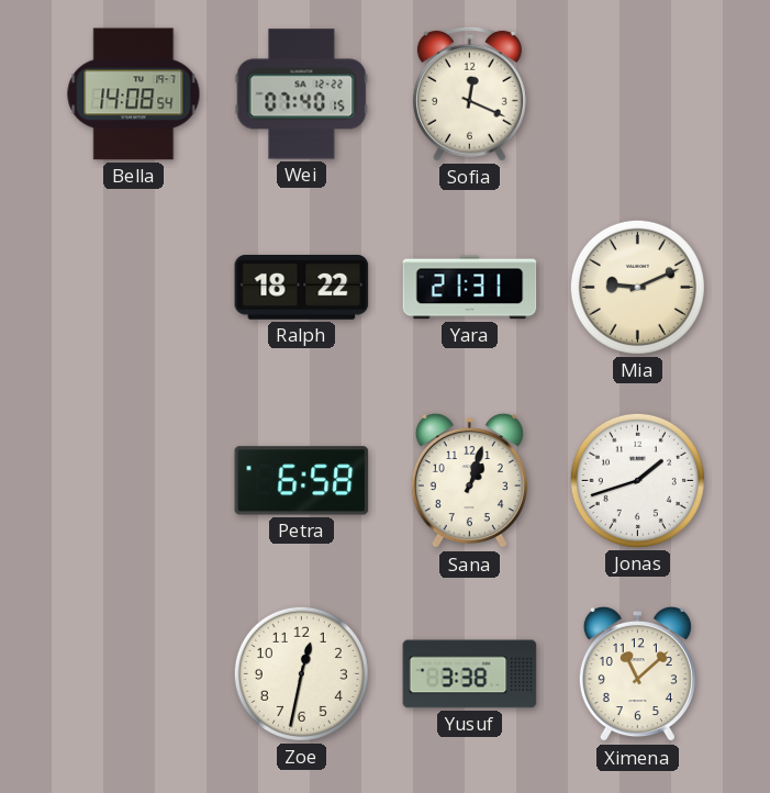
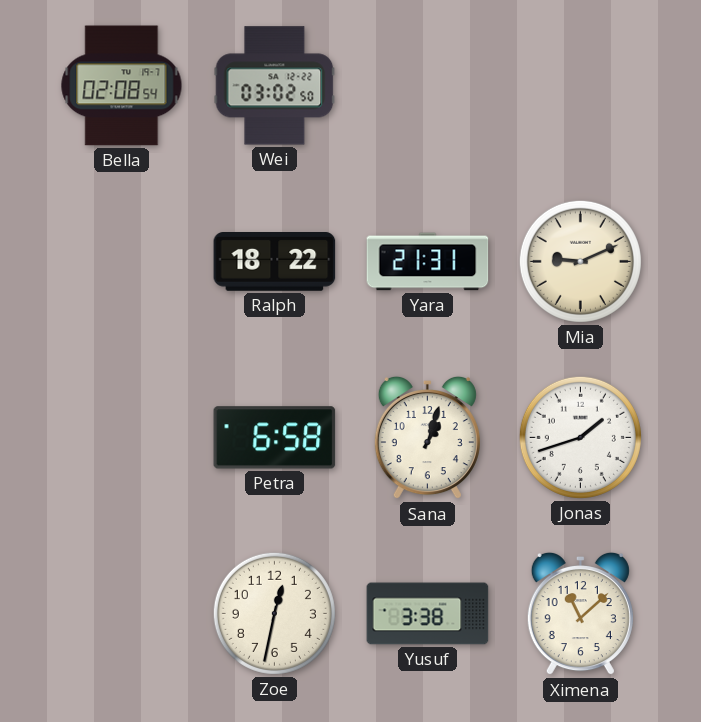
Bella: 14:08 -> 02:08 (122, 86)
Wei: 07:40 -> 03:02 (275, 86)
Sofia: 12:19 -> none (469, 93)
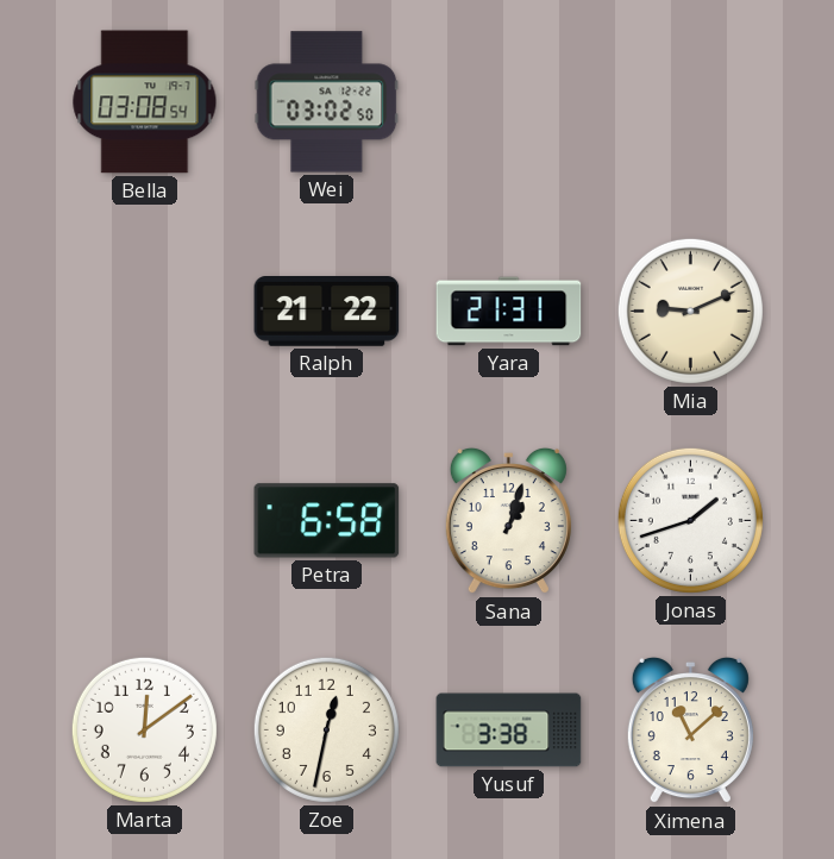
Bella: 02:08 -> 03:08 (145, 102)
Ralph: 18:22 -> 21:22 (327, 312)
Marta: none -> 12:09 (144, 729)
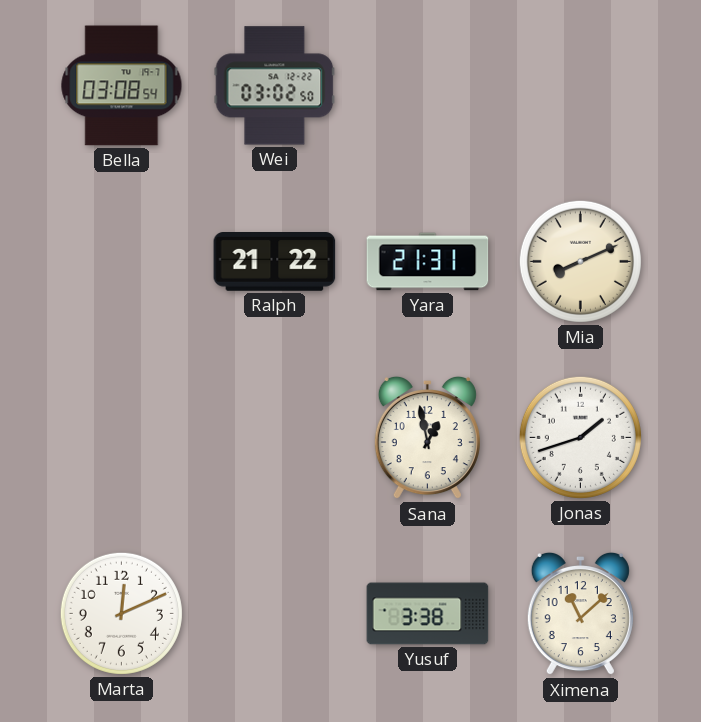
Mia: 9:11 -> 8:11 (580, 261)
Petra: 6:58 -> none (327, 521)
Sana: 1:03 -> 12:58 (427, 438)
Marta: 12:09 -> 12:11 (121, 613)
Zoe: 12:32 -> none (326, 729)
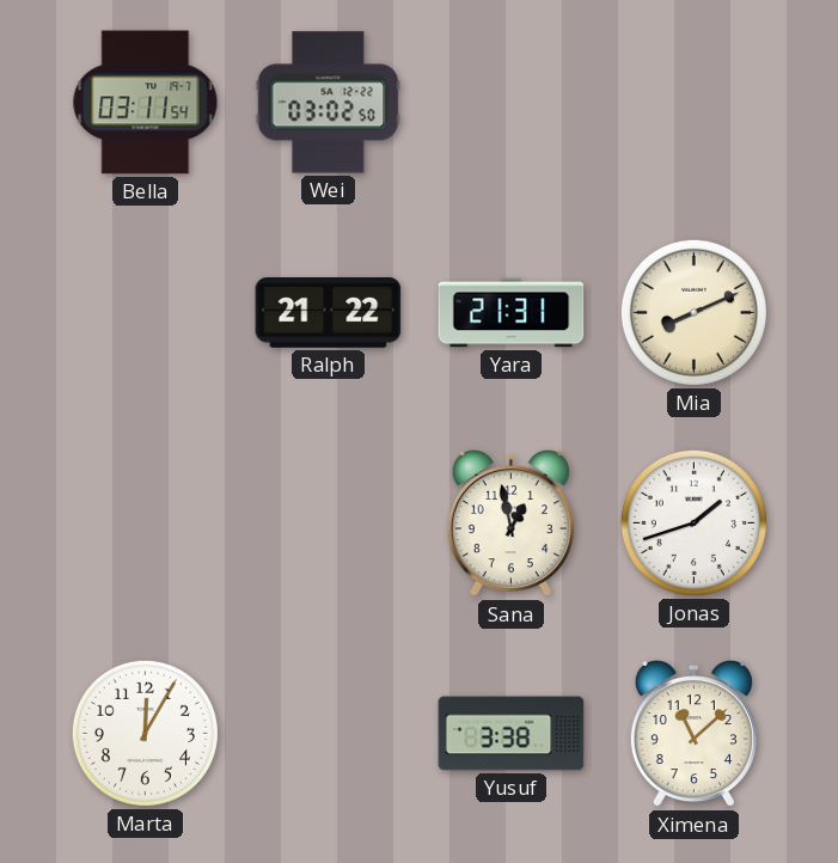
Bella: 03:08 -> 03:11 (146, 103)
Marta: 12:11 -> 12:05 (145, 733)
